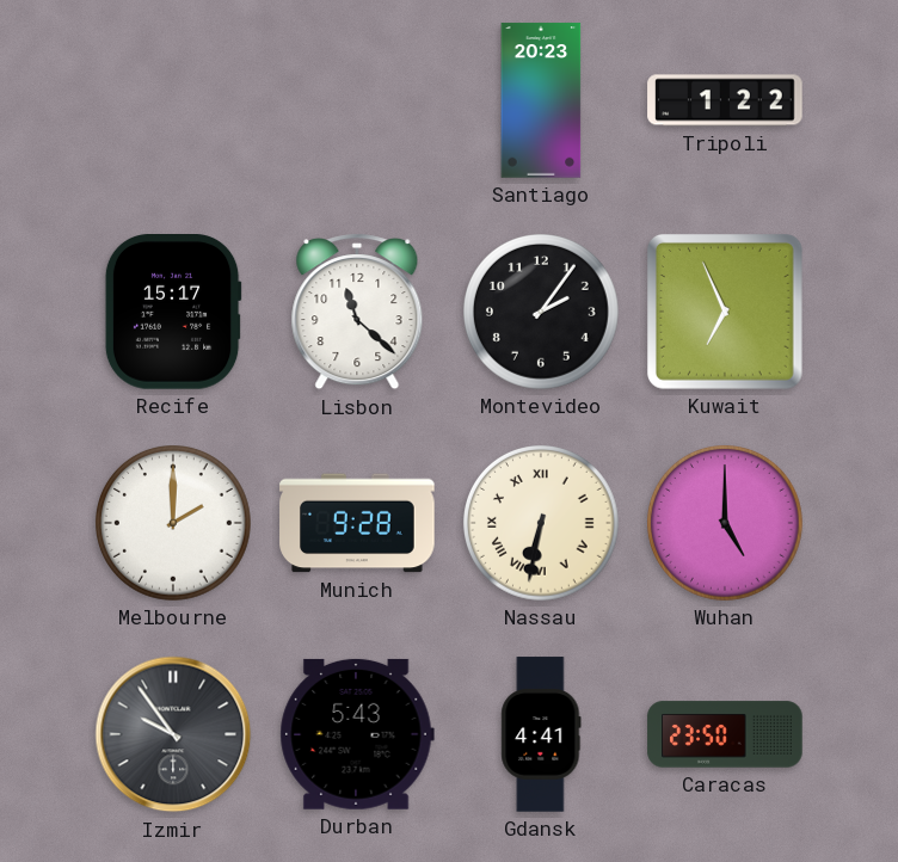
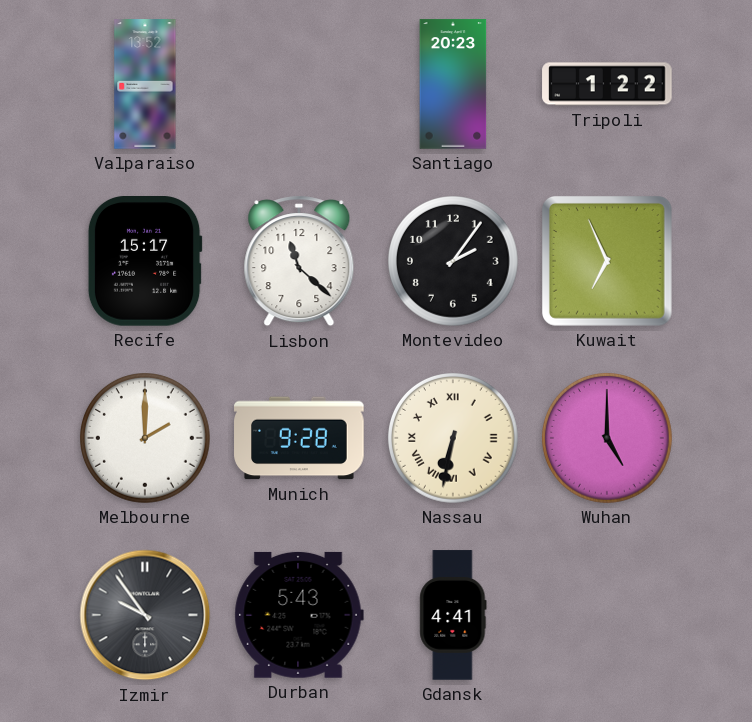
Valparaiso: none -> 13:52 (145, 84)
Caracas: 23:50 -> none (725, 734)
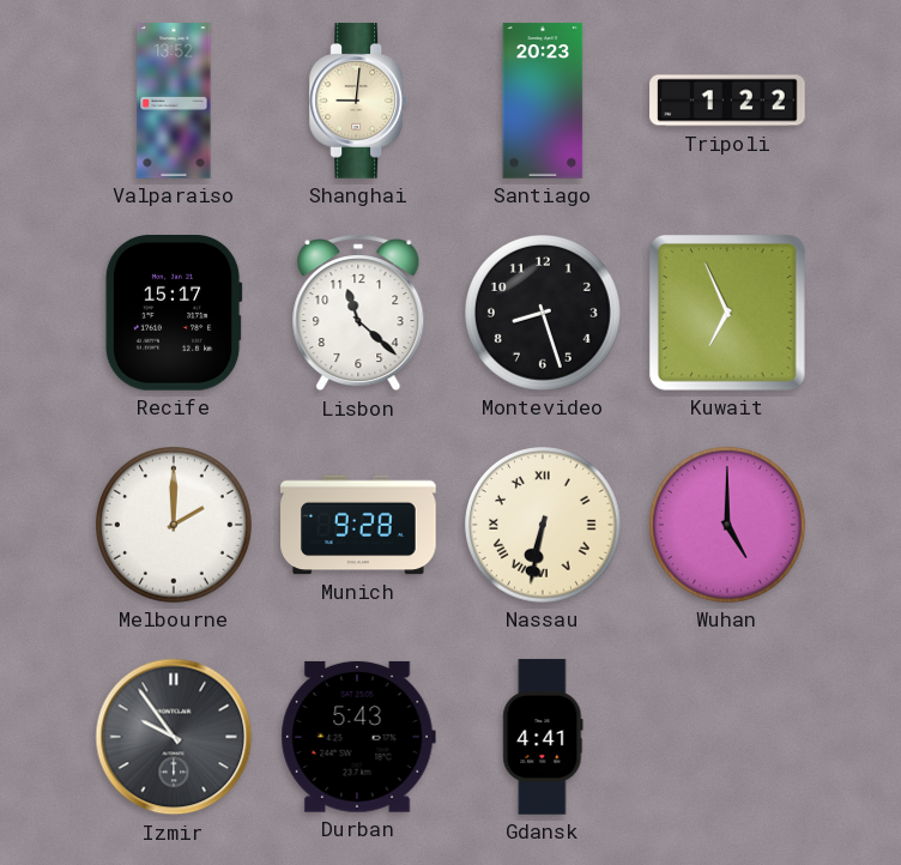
Shanghai: none -> 9:01 (357, 101)
Montevideo: 2:06 -> 8:27 (544, 314)
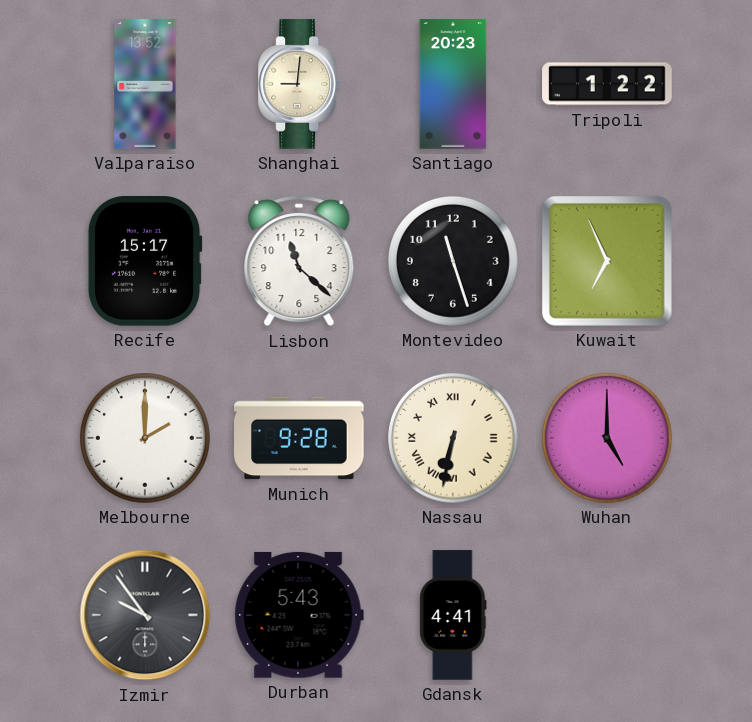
Montevideo: 8:27 -> 11:27 (454, 262)
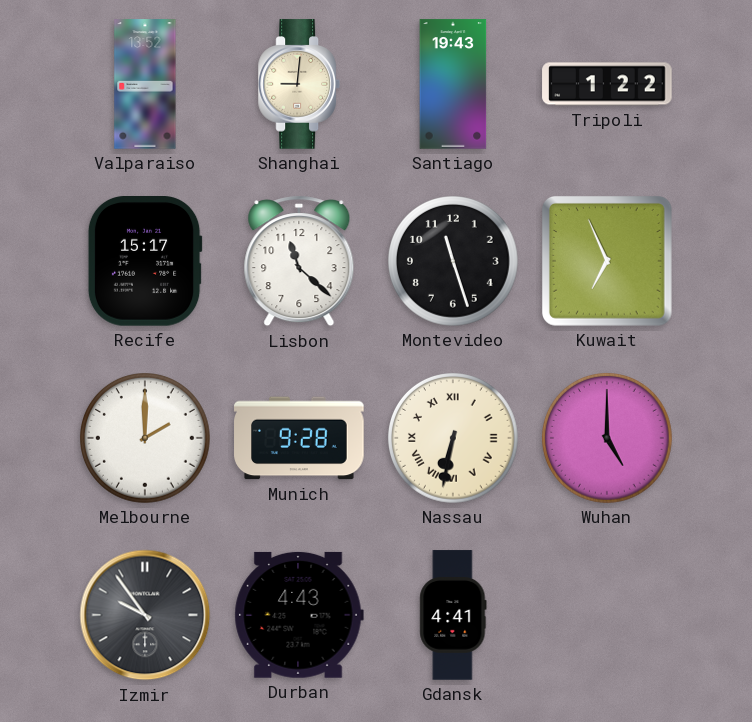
Santiago: 20:23 -> 19:43 (453, 84)
Durban: 5:43 -> 4:43 (299, 615)
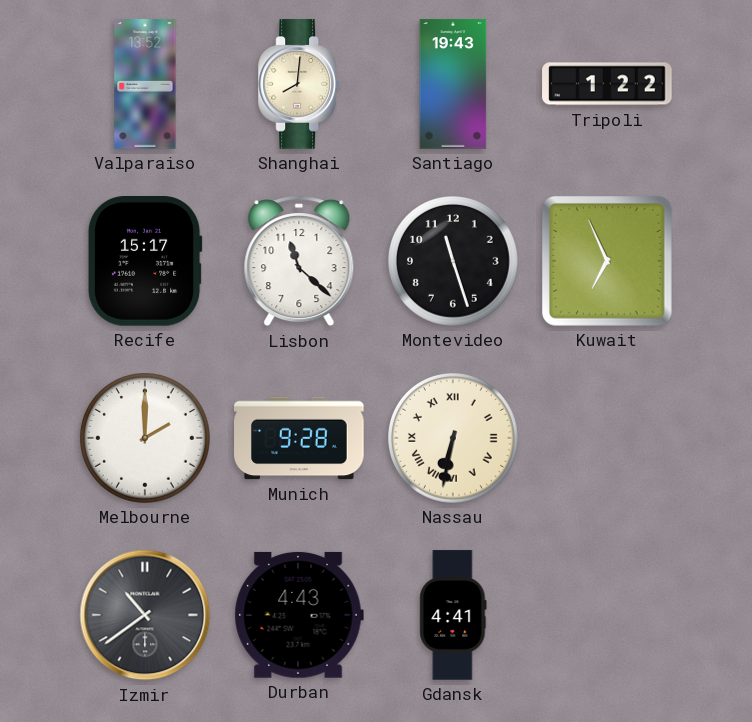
Shanghai: 9:01 -> 8:01 (298, 84)
Wuhan: 5:00 -> none (608, 439)
Izmir: 9:54 -> 10:39 (145, 615)
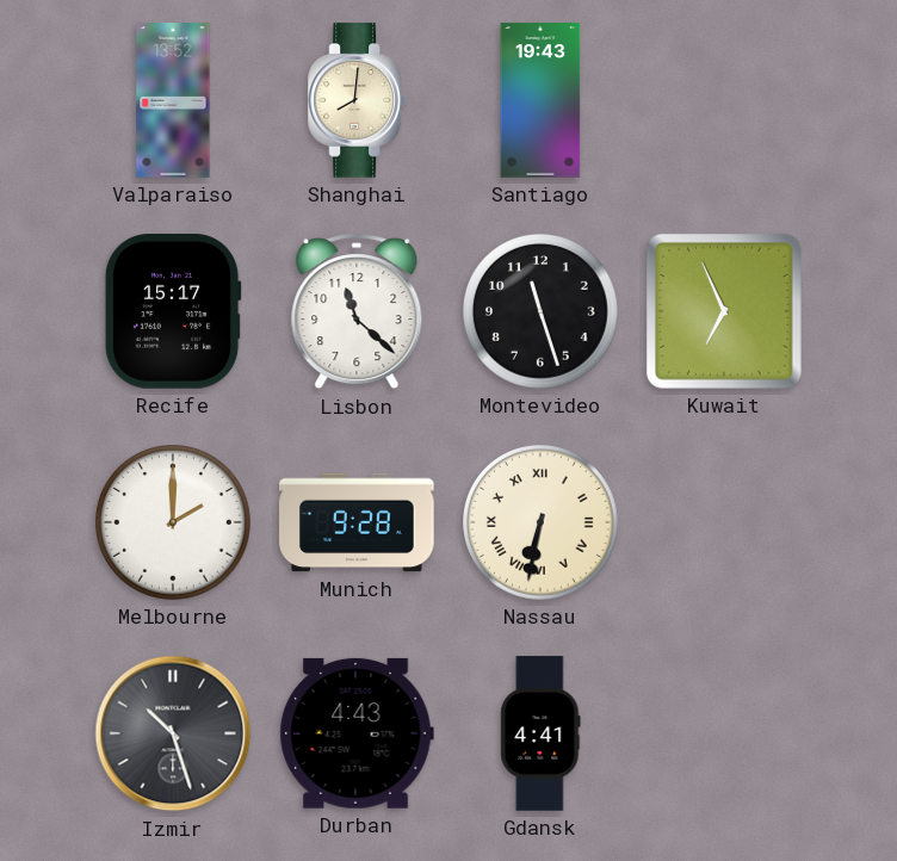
Tripoli: 1:22 -> none (607, 84)
Izmir: 10:39 -> 10:27 (173, 733)
